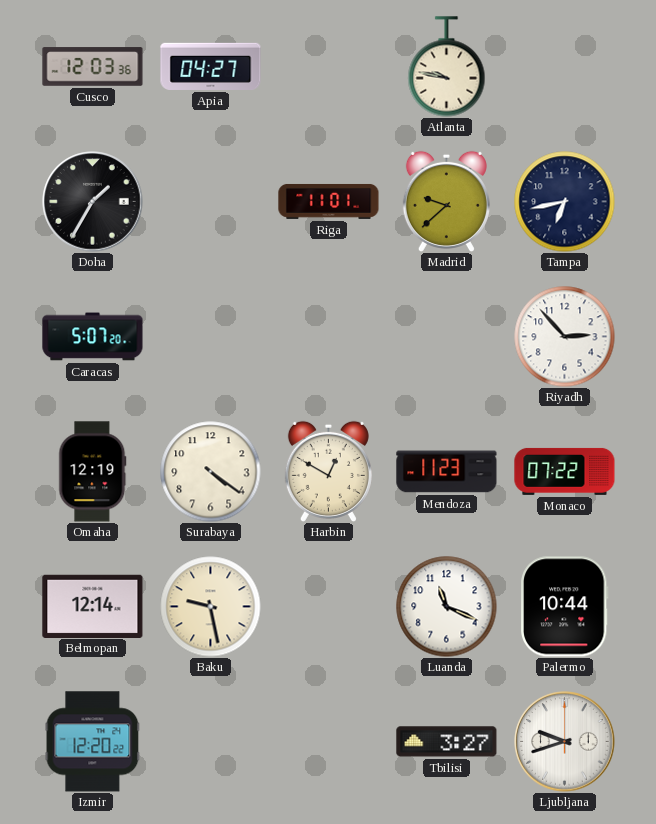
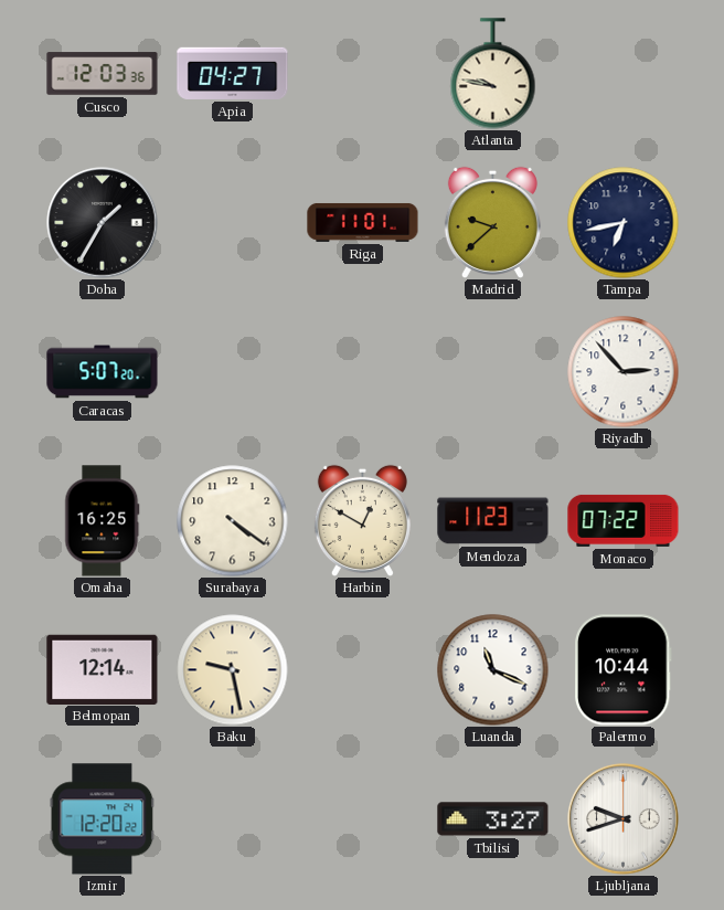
Omaha: 12:19 -> 16:25 (103, 521)
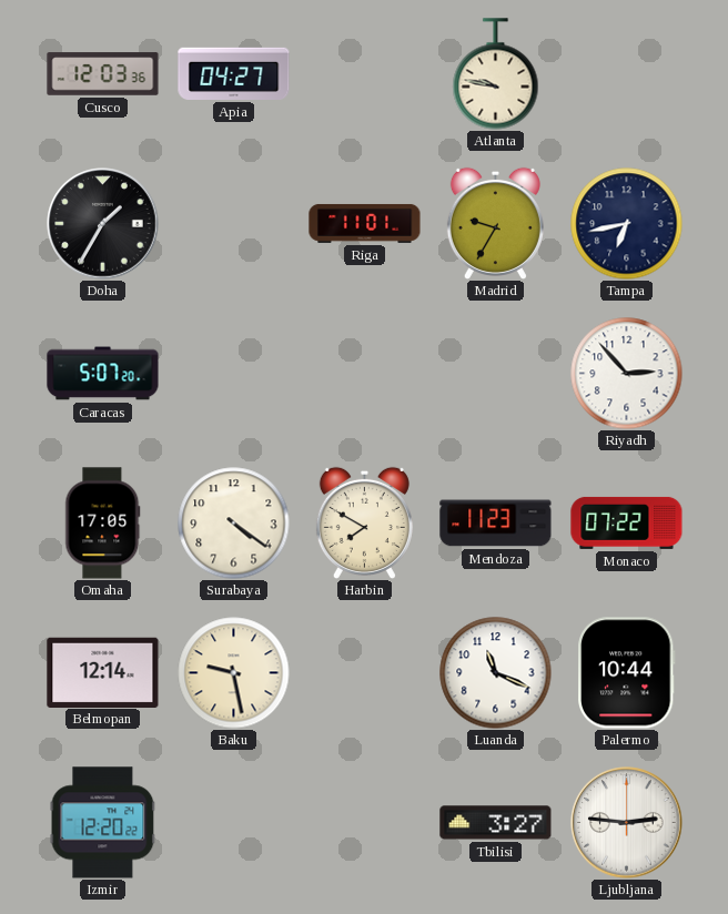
Madrid: 9:38 -> 9:35 (495, 223)
Omaha: 16:25 -> 17:05 (103, 524)
Harbin: 12:50 -> 7:50 (364, 522)
Ljubljana: 9:42 -> 2:46 (627, 823)
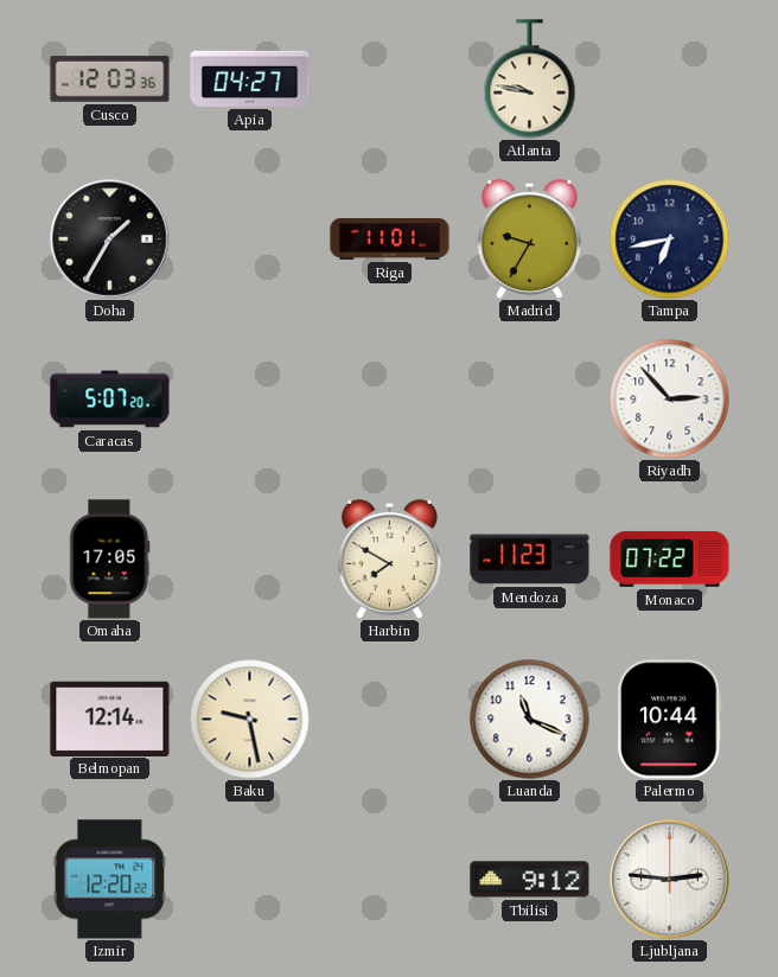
Surabaya: 4:21 -> none (234, 524)
Tbilisi: 3:27 -> 9:12 (530, 880)
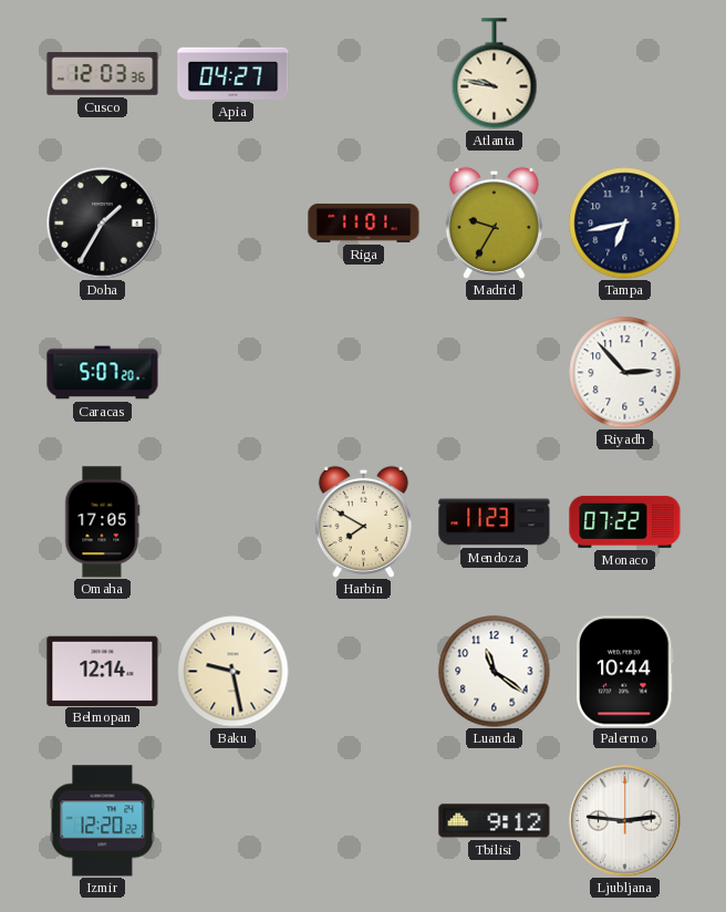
Luanda: 11:19 -> 11:21 (495, 672)
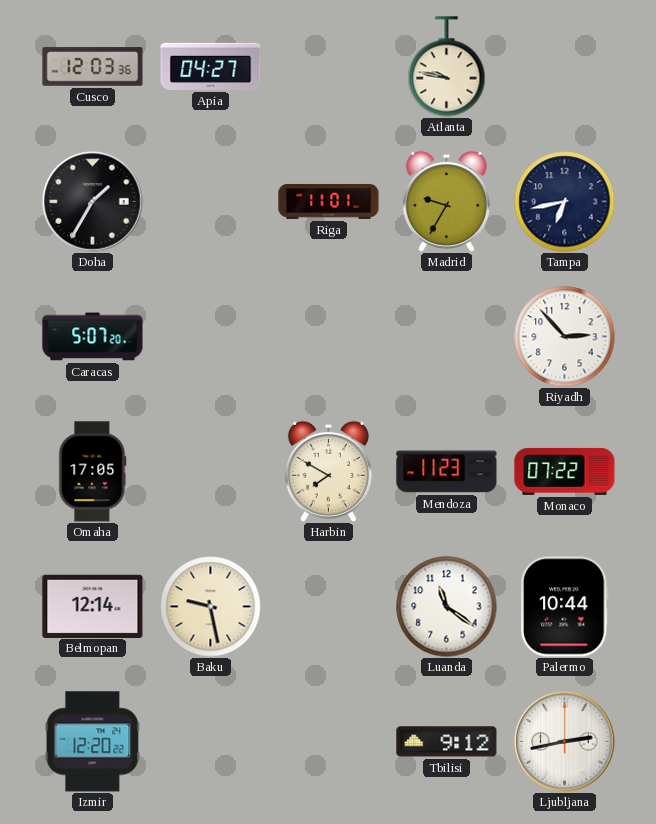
Ljubljana: 2:46 -> 2:43 (565, 742)
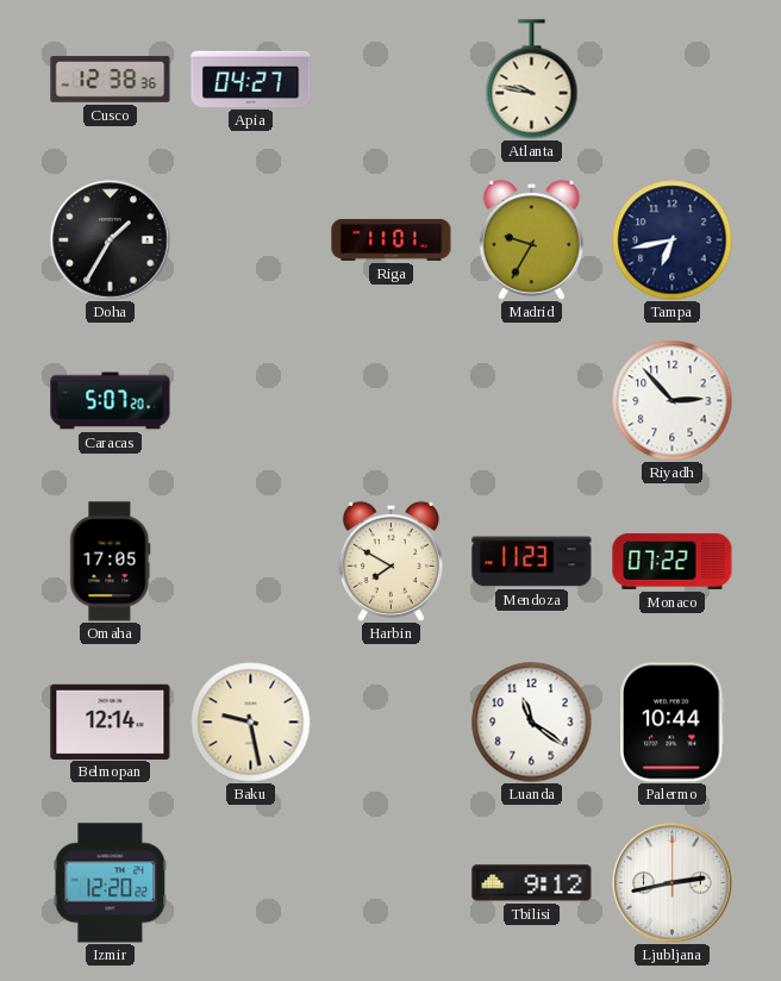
Cusco: 12:03 -> 12:38 (111, 80)
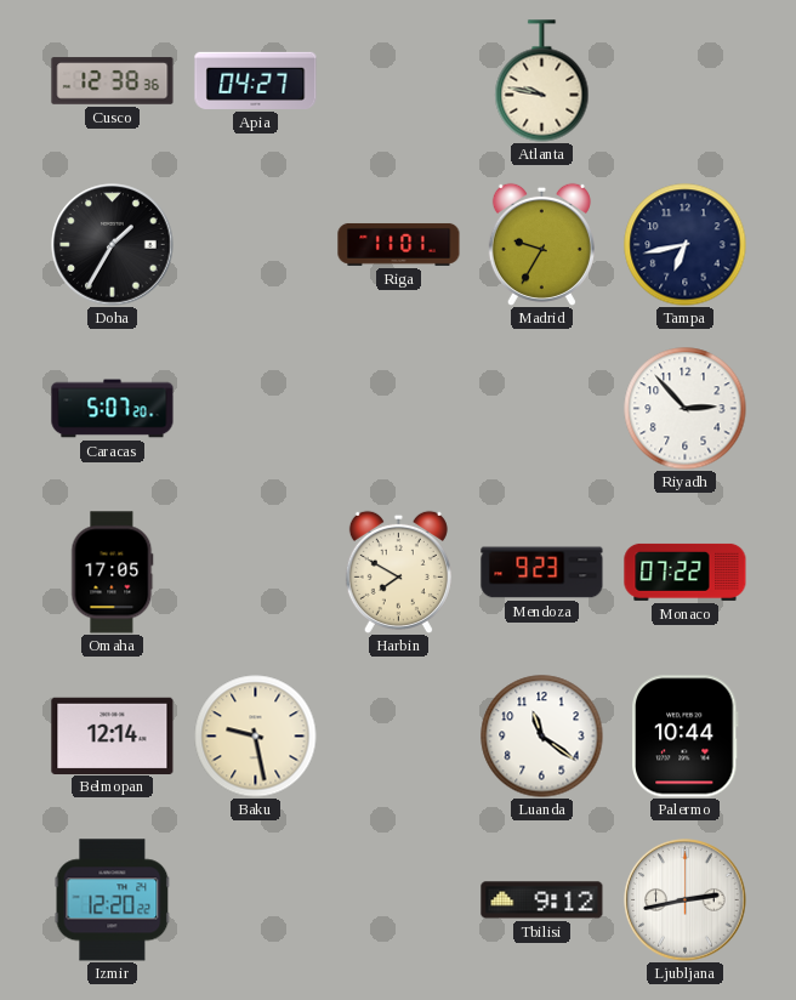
Mendoza: 11:23 -> 9:23 (542, 573)
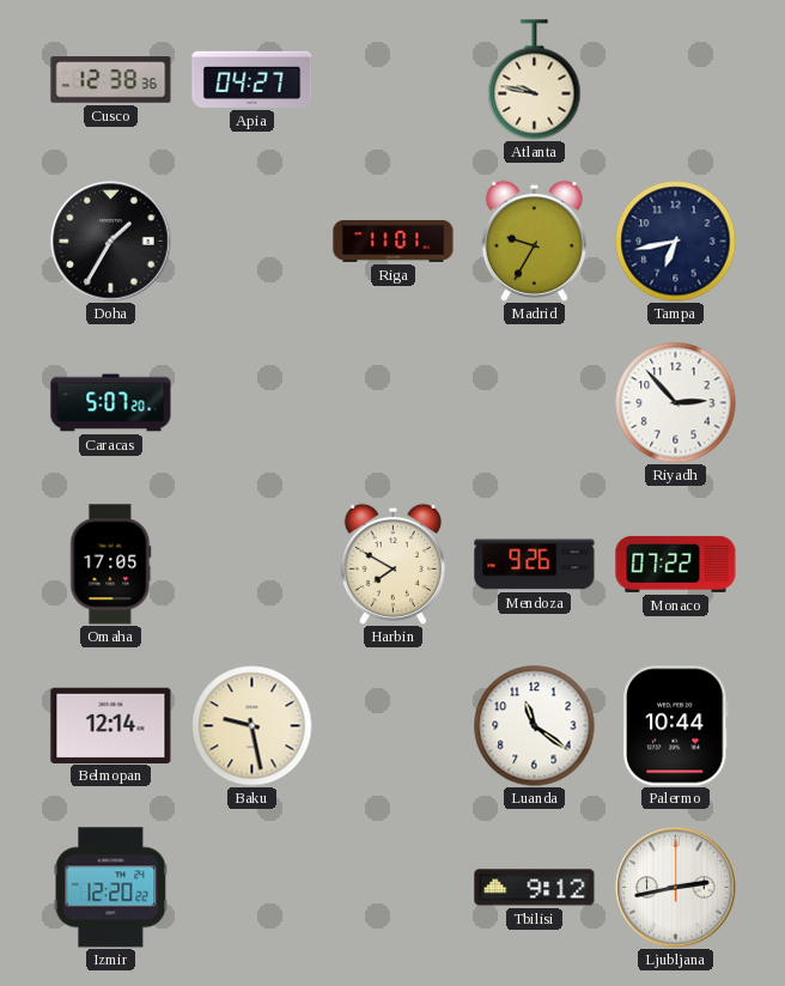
Mendoza: 9:23 -> 9:26 (535, 565)
